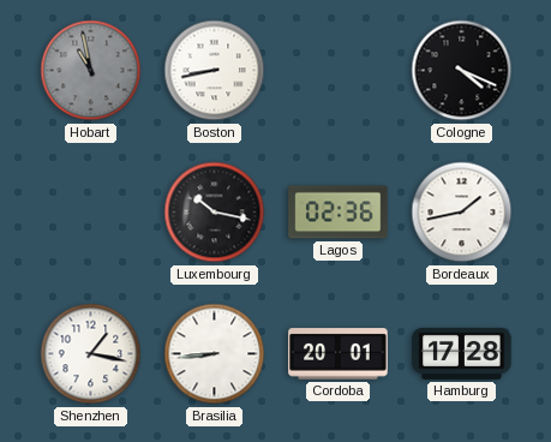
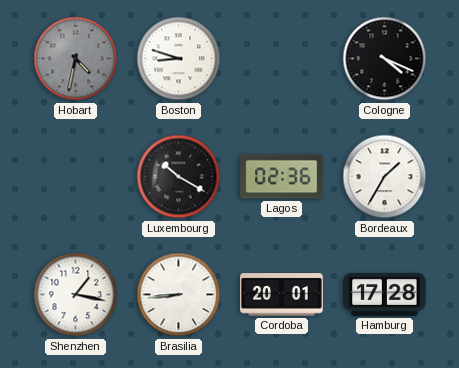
Hobart: 10:58 -> 4:32 (76, 59)
Boston: 8:43 -> 8:48 (179, 59)
Luxembourg: 10:17 -> 10:20 (179, 177)
Bordeaux: 1:43 -> 1:35 (385, 177)
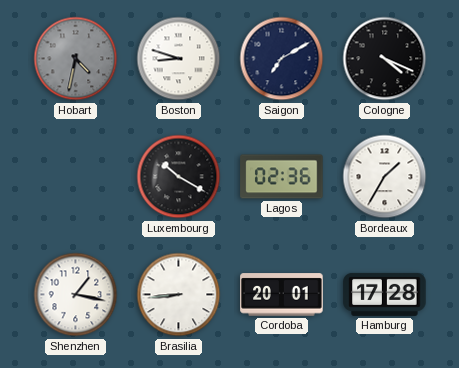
Saigon: none -> 7:10 (282, 59)
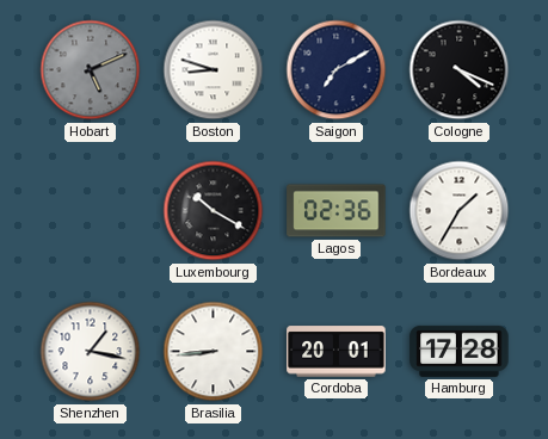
Hobart: 4:32 -> 5:11 (91, 70)
